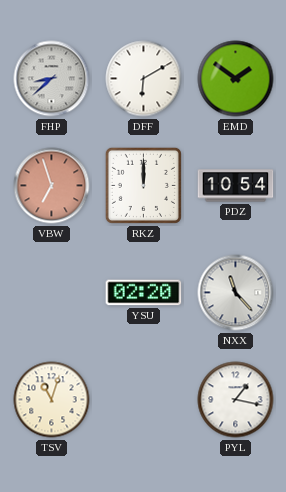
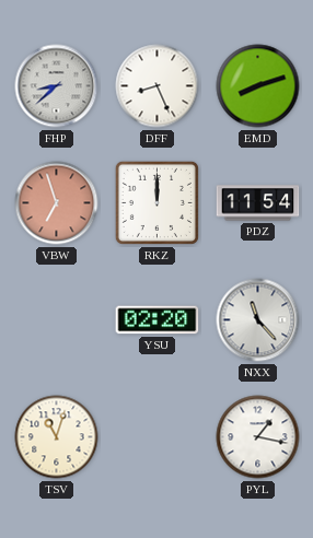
DFF: 6:10 -> 8:26 (158, 86)
EMD: 1:51 -> 8:12 (258, 86)
PDZ: 10:54 -> 11:54 (258, 203)
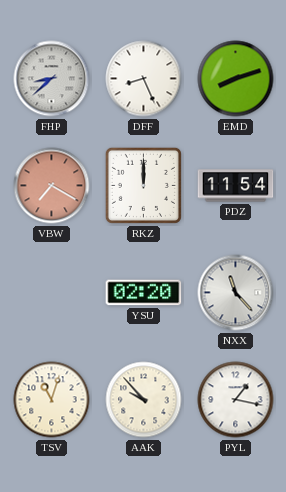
VBW: 6:57 -> 7:20 (52, 186)
AAK: none -> 9:53 (144, 400)
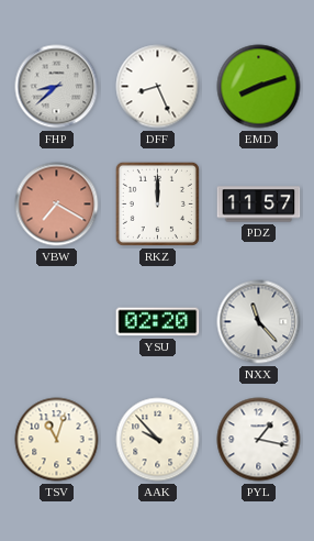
PDZ: 11:54 -> 11:57 (259, 205)
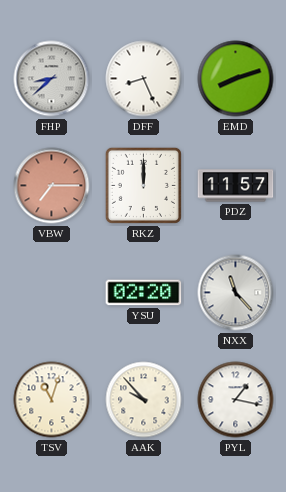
VBW: 7:20 -> 7:15 (52, 186)
